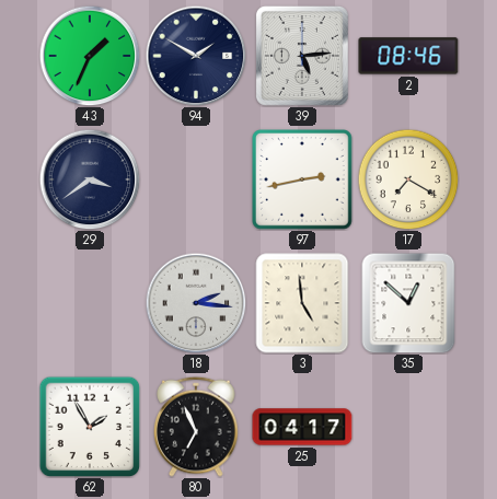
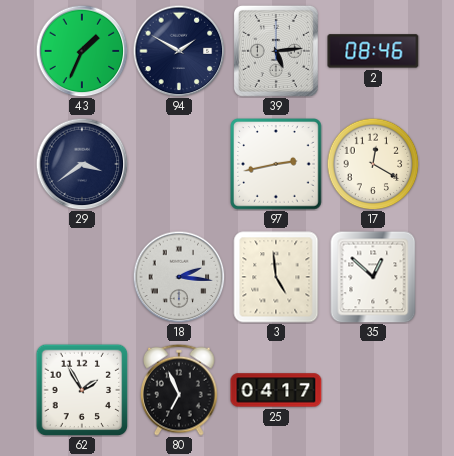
17: 7:20 -> 12:20 (373, 164)
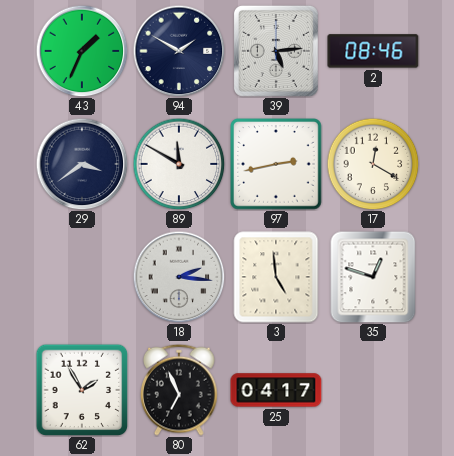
89: none -> 11:50 (179, 164)
35: 12:52 -> 12:48 (373, 277)
